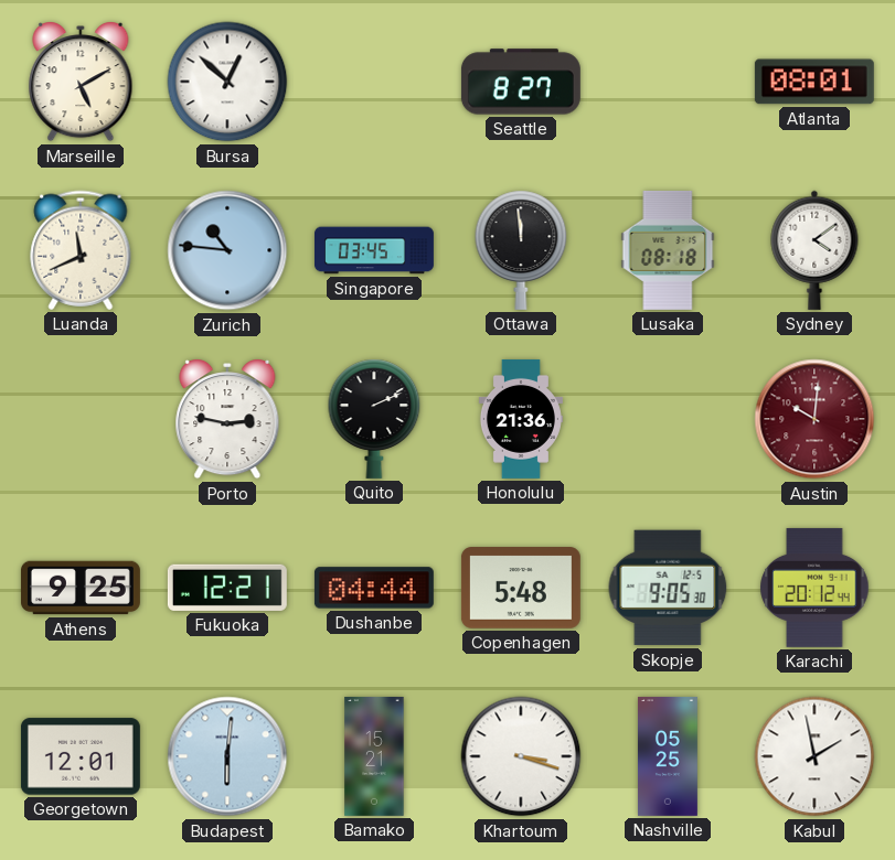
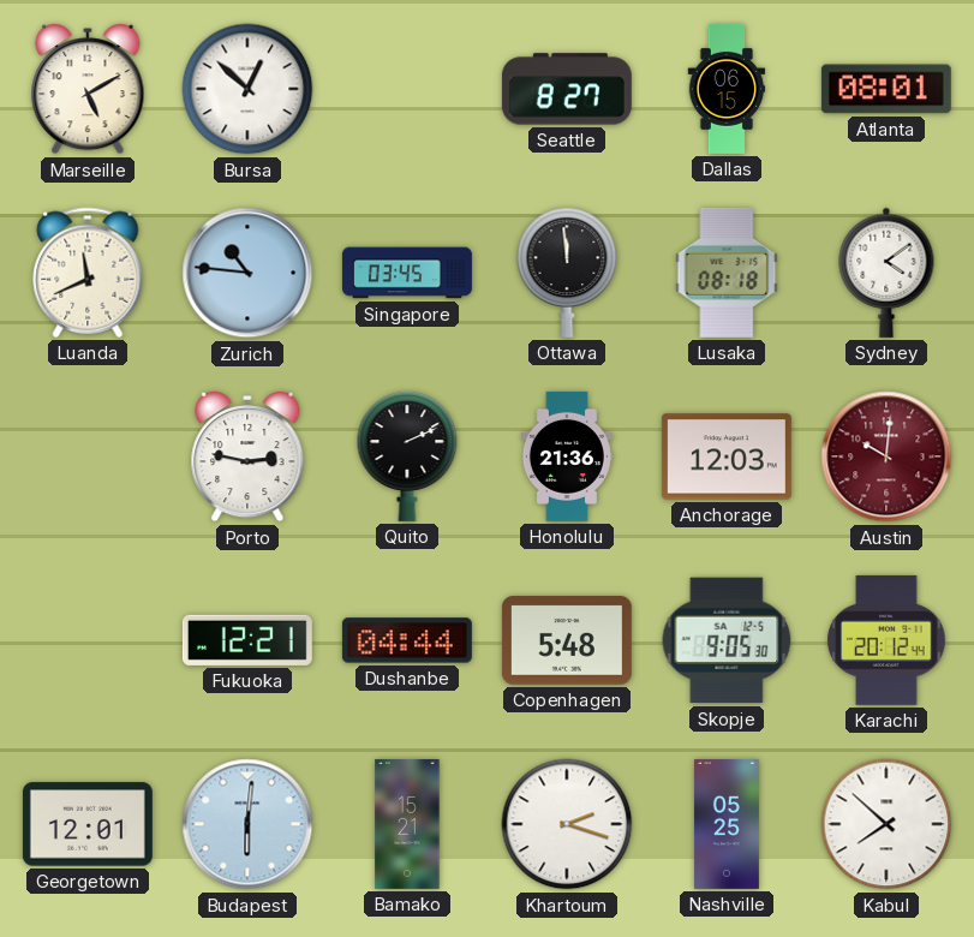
Dallas: none -> 06:15 (727, 89)
Anchorage: none -> 12:03 (727, 456)
Athens: 9:25 -> none (81, 588)
Khartoum: 3:18 -> 2:18 (567, 824)
Kabul: 1:58 -> 7:52 (886, 824)
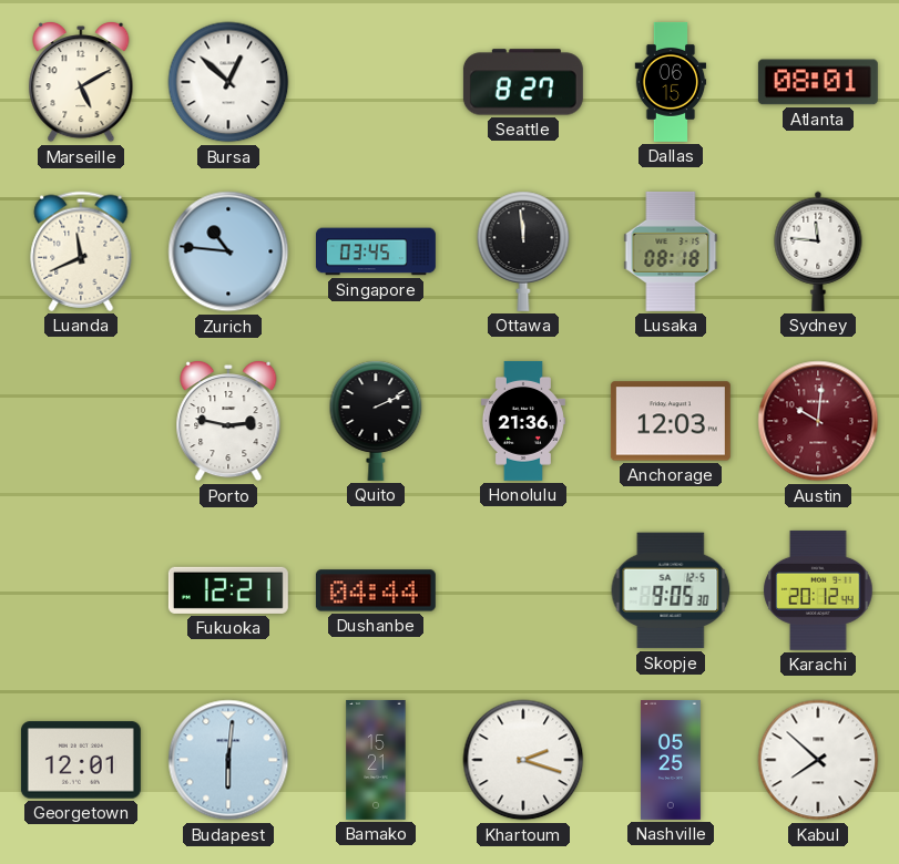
Sydney: 4:09 -> 11:46 (818, 251)
Copenhagen: 5:48 -> none (567, 640)
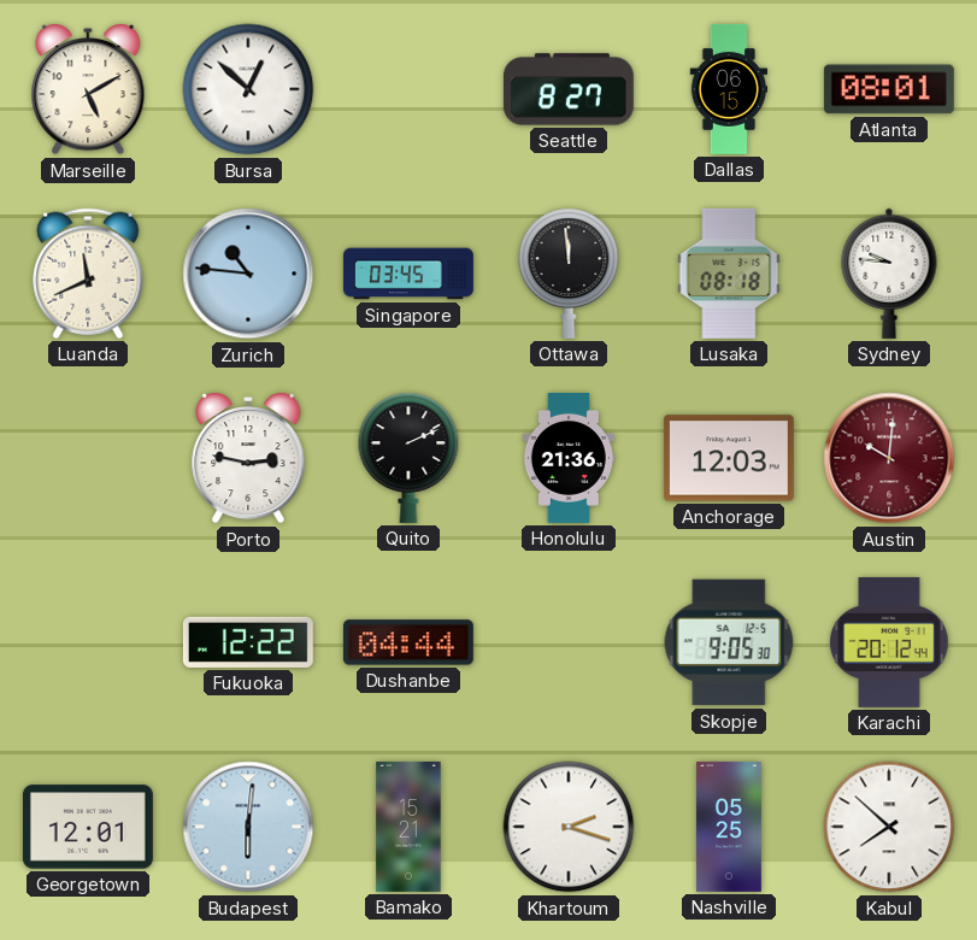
Sydney: 11:46 -> 9:46 (889, 274)
Fukuoka: 12:21 -> 12:22 (248, 642)
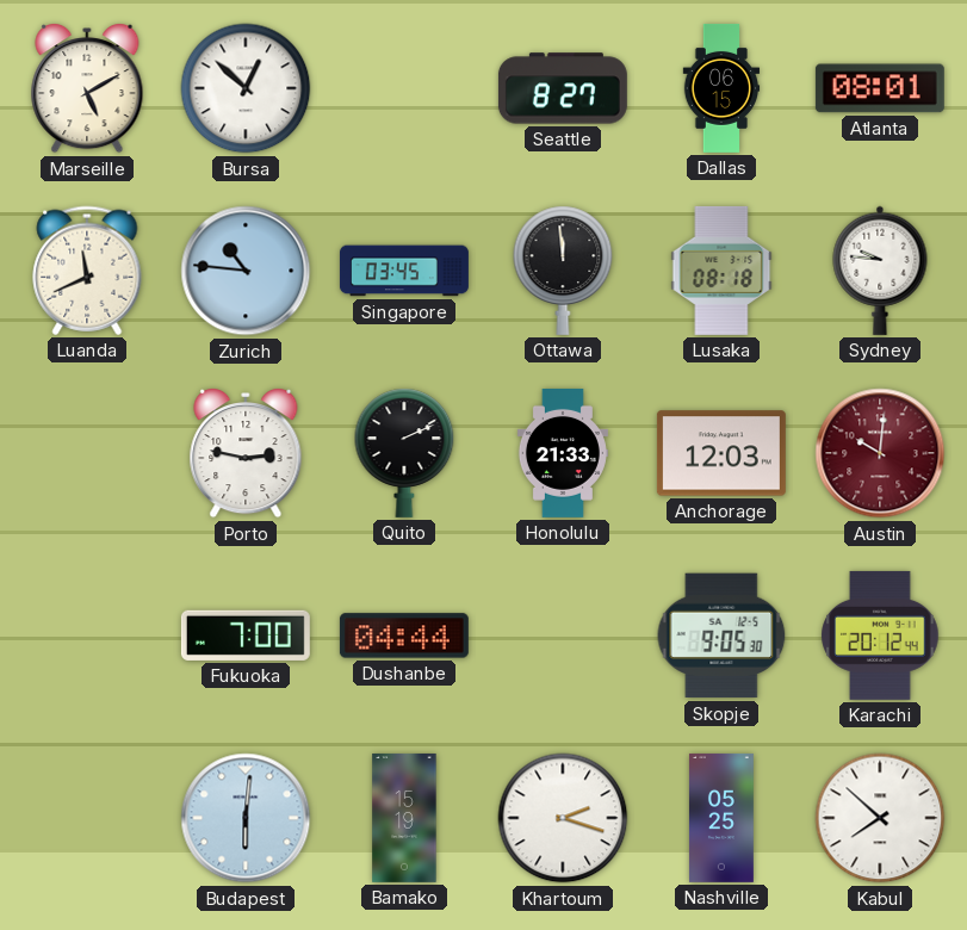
Honolulu: 21:36 -> 21:33 (563, 453)
Fukuoka: 12:22 -> 7:00 (246, 635)
Georgetown: 12:01 -> none (88, 827)
Bamako: 15:21 -> 15:19 (404, 818)
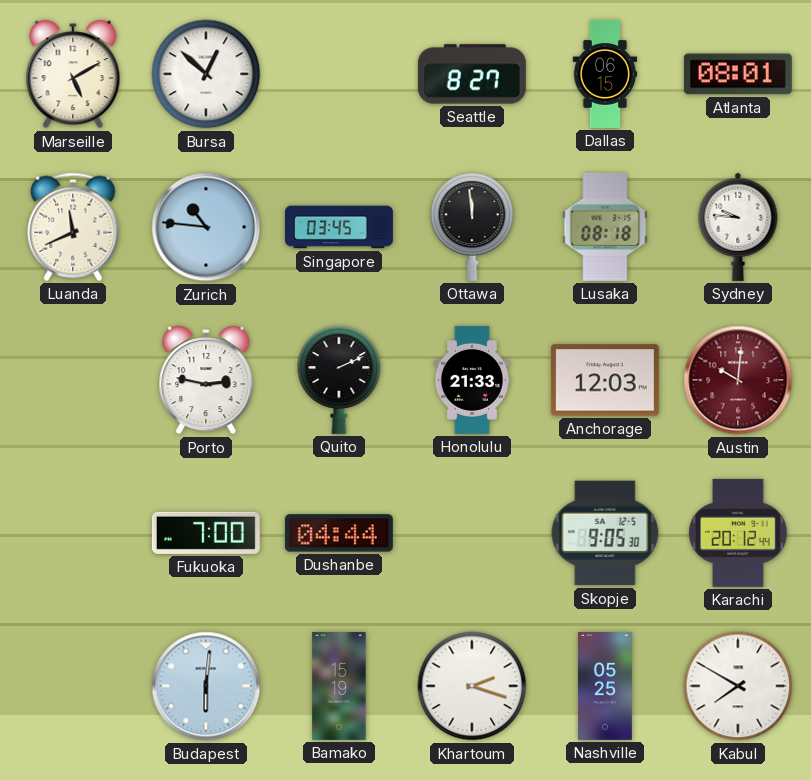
Kabul: 7:52 -> 7:50 (738, 686)
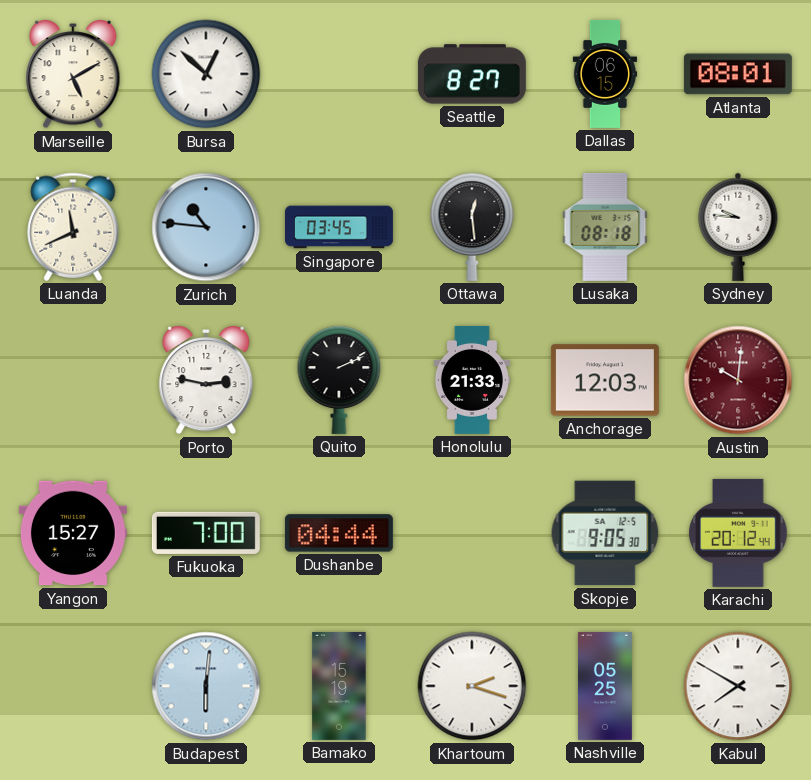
Ottawa: 11:59 -> 12:29 (472, 227)
Yangon: none -> 15:27 (73, 533)
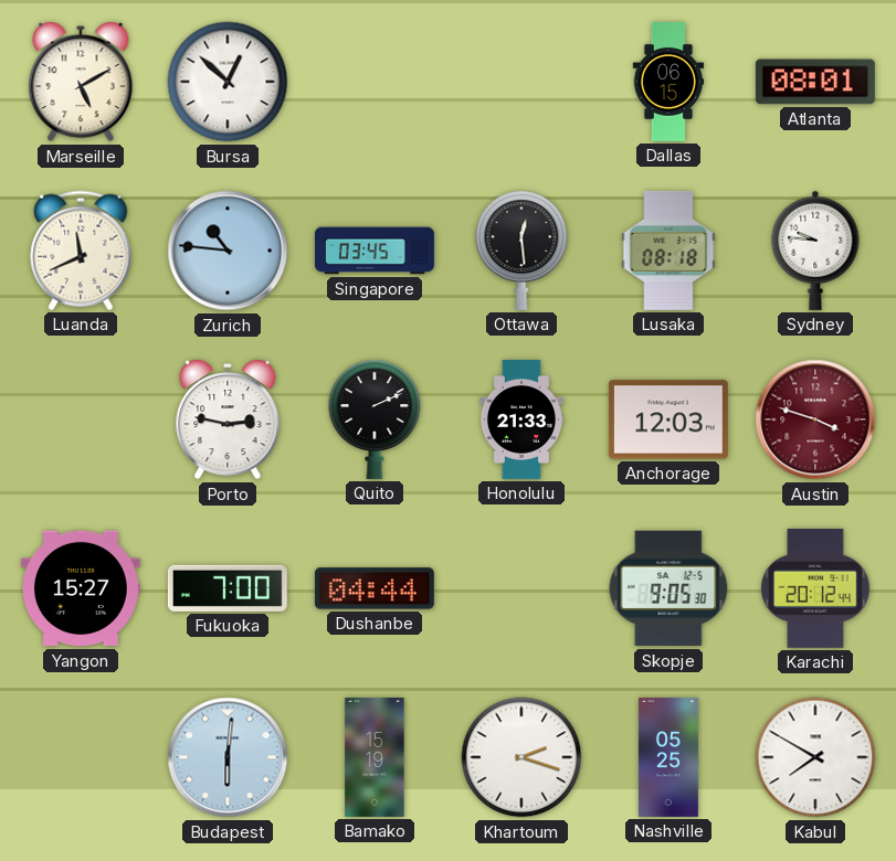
Seattle: 8:27 -> none (472, 74)
Austin: 10:01 -> 3:48 (815, 419)
